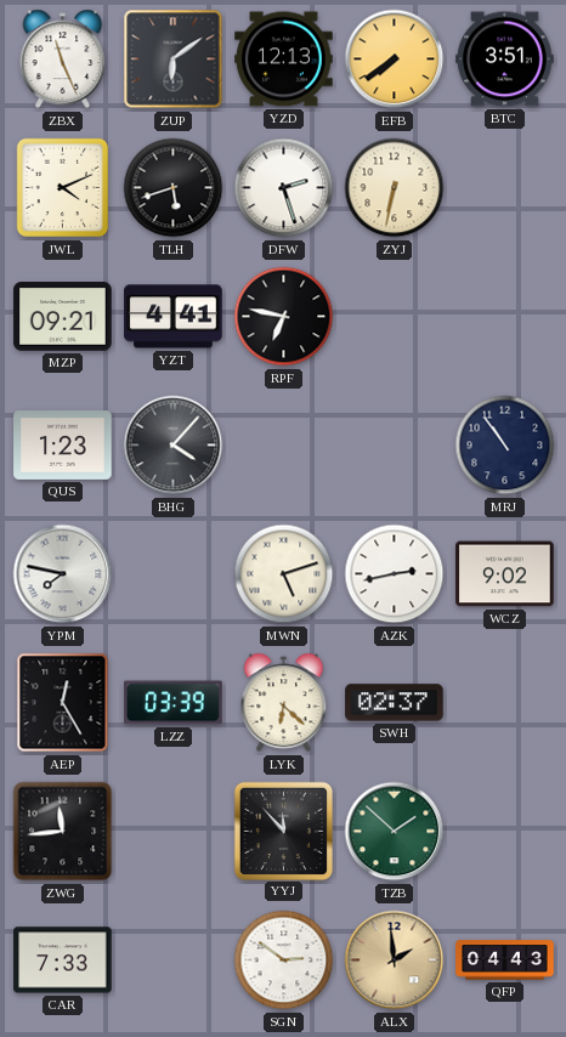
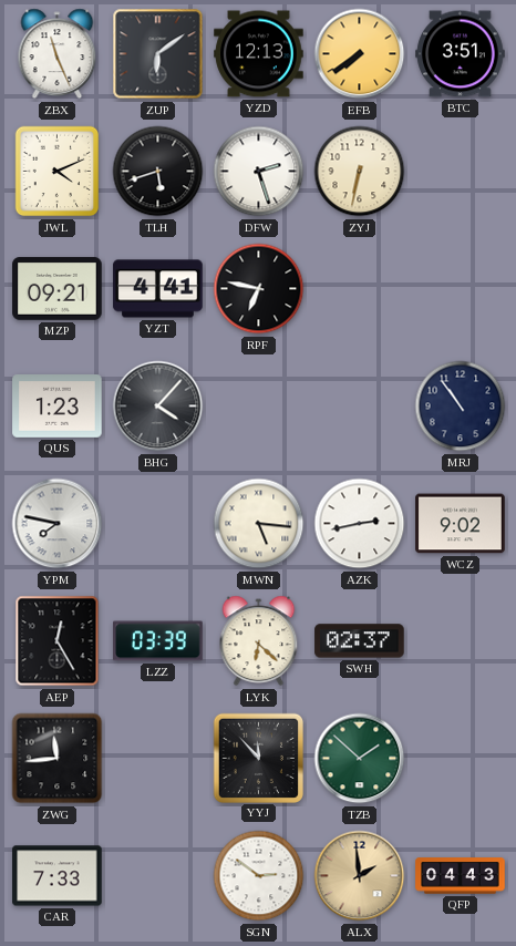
MWN: 5:12 -> 5:16 (259, 524)
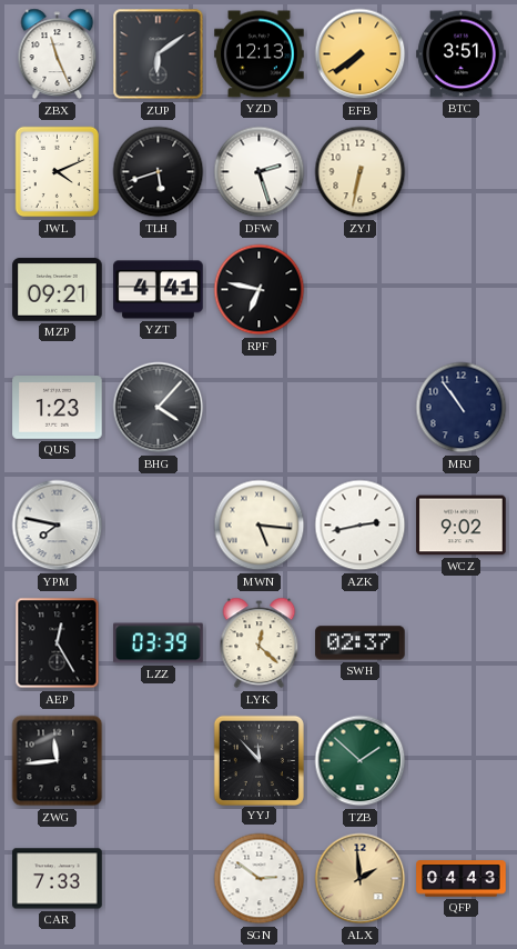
LYK: 6:22 -> 12:22 (260, 643)
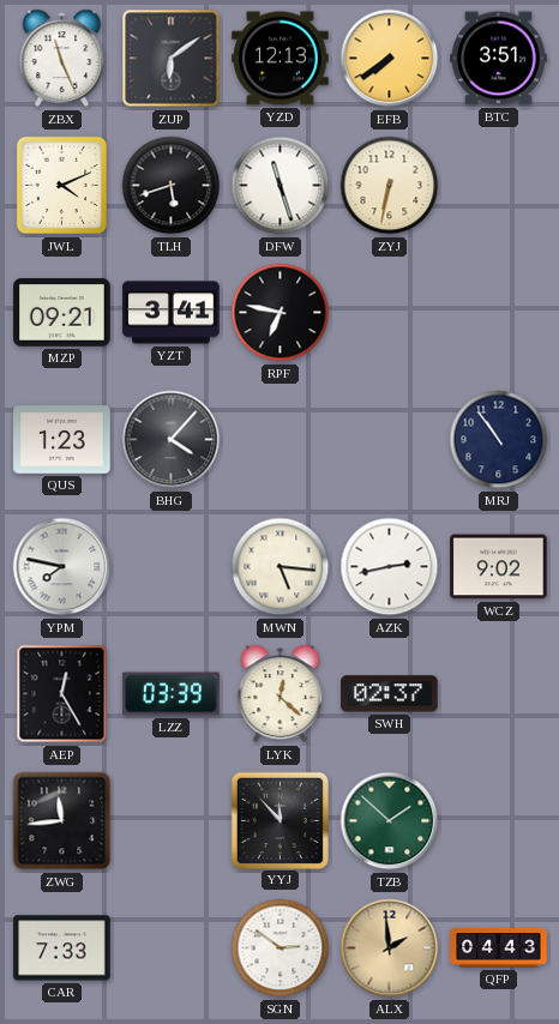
DFW: 2:27 -> 11:27 (281, 186)
YZT: 4:41 -> 3:41 (172, 313)
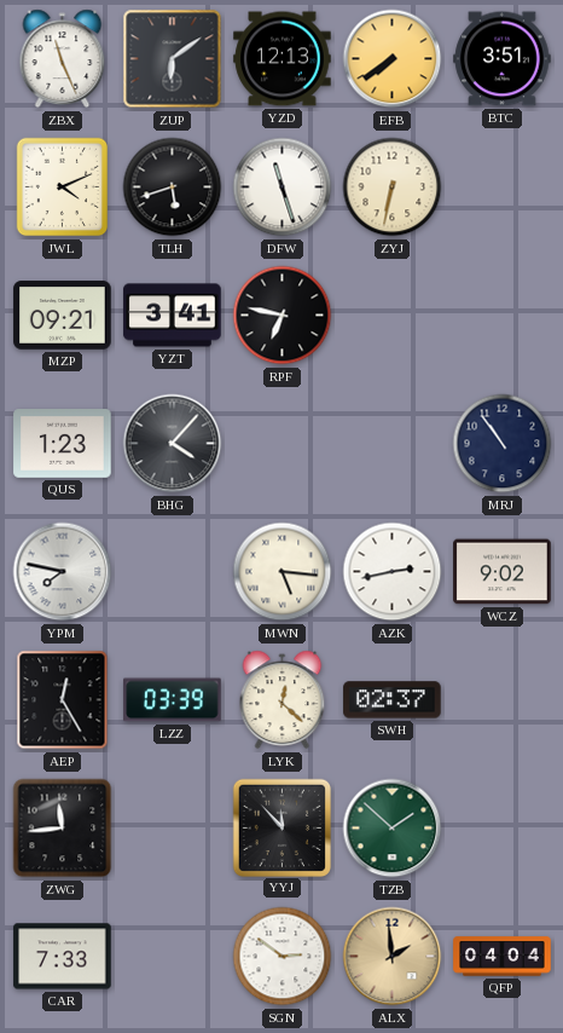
QFP: 04:43 -> 04:04 (503, 957)
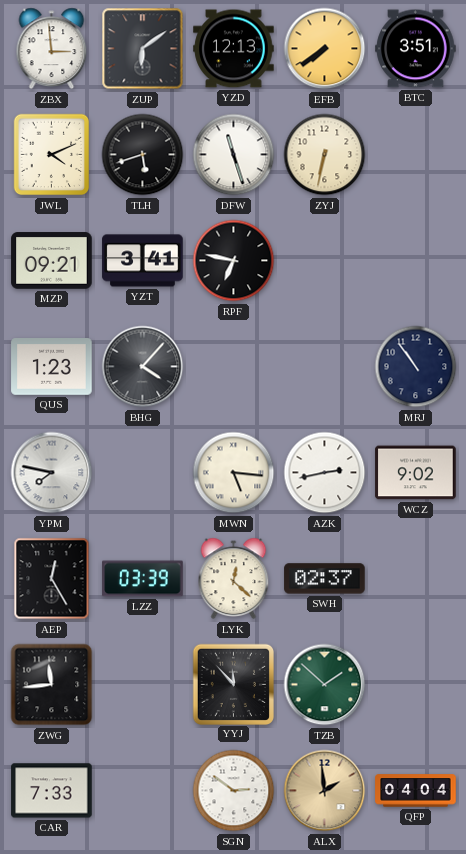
ZBX: 11:26 -> 2:59 (52, 49)
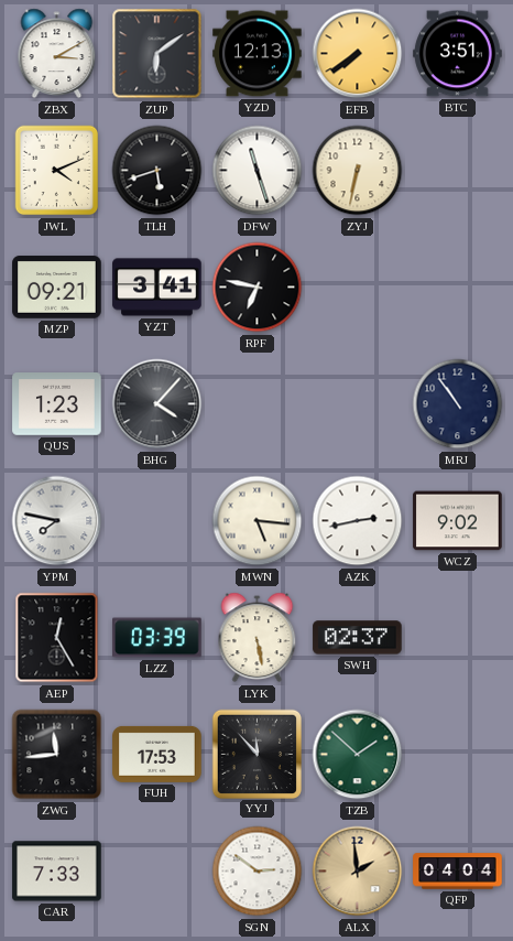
ZBX: 2:59 -> 3:10 (57, 54)
LYK: 12:22 -> 5:28 (258, 638)
FUH: none -> 17:53 (157, 754)
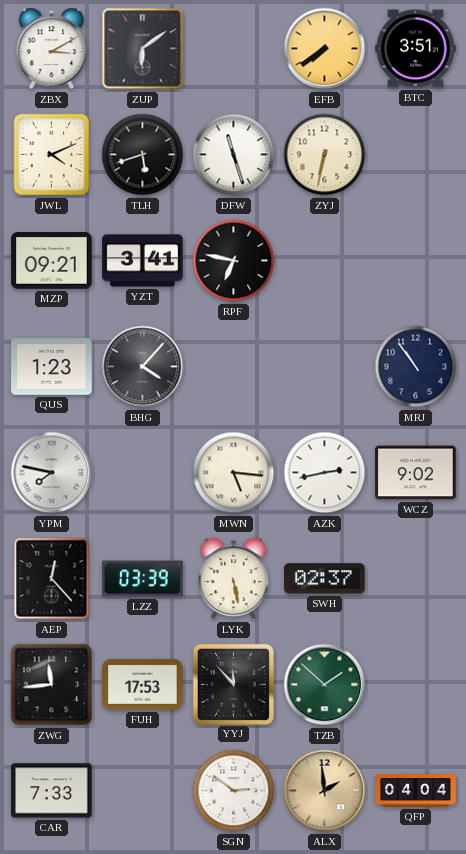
YZD: 12:13 -> none (258, 54)
AEP: 12:25 -> 12:23 (52, 579)
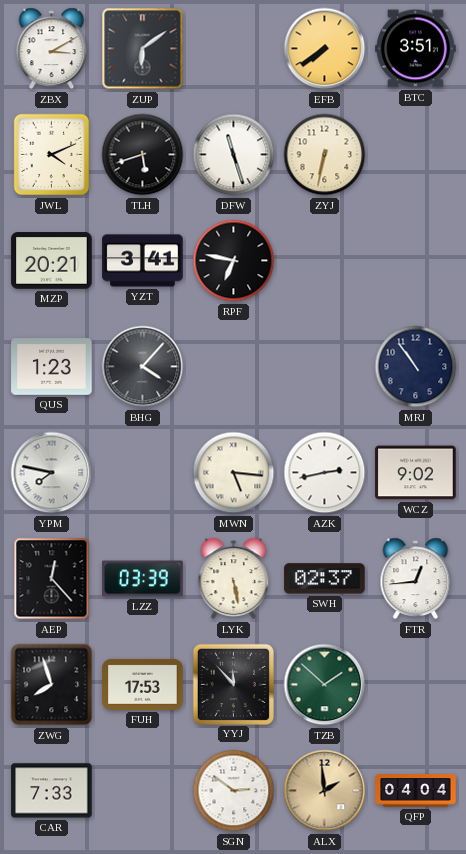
MZP: 09:21 -> 20:21 (52, 261)
FTR: none -> 12:44 (416, 579)
ZWG: 11:44 -> 7:57 (52, 685)
